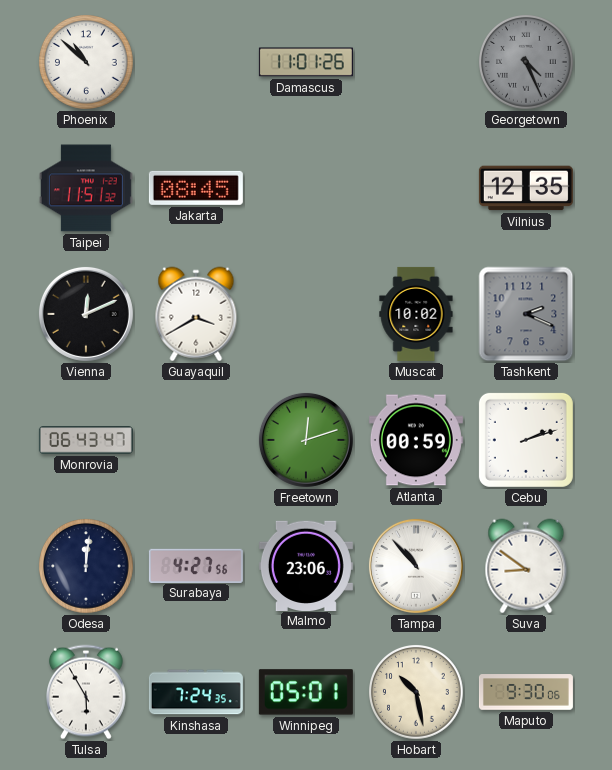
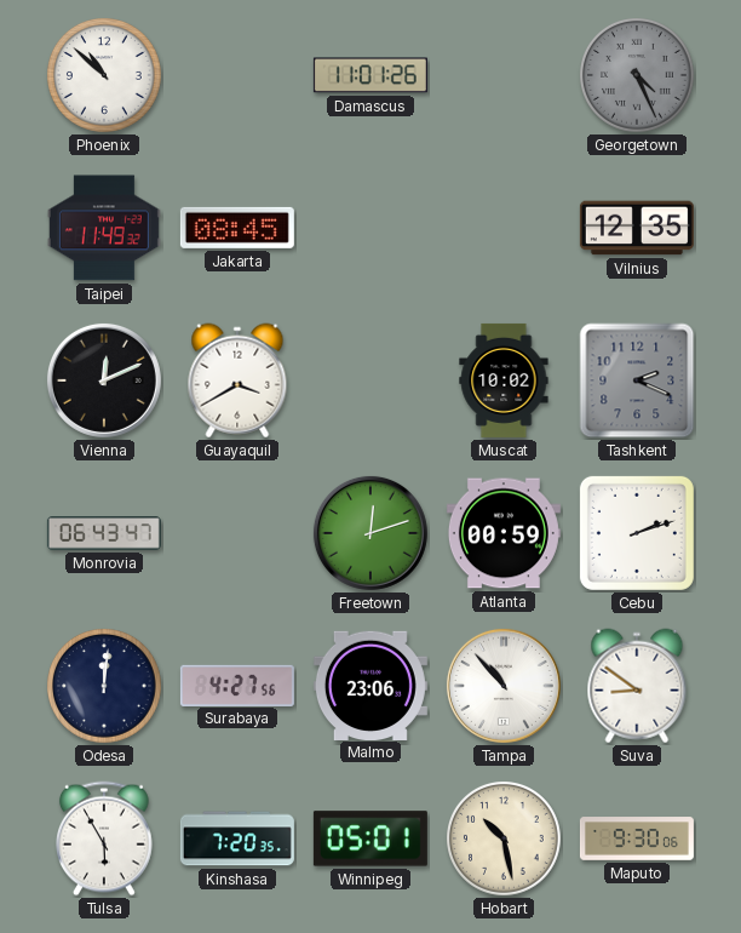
Taipei: 11:51 -> 11:49 (104, 228)
Kinshasa: 7:24 -> 7:20 (237, 838)
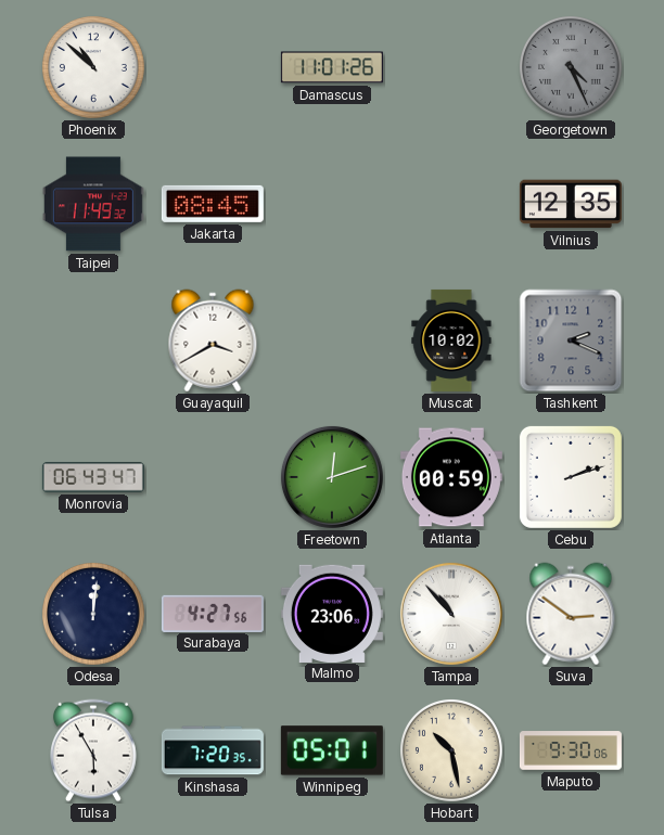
Vienna: 12:11 -> none (104, 380)
Suva: 8:51 -> 2:51 (571, 614)
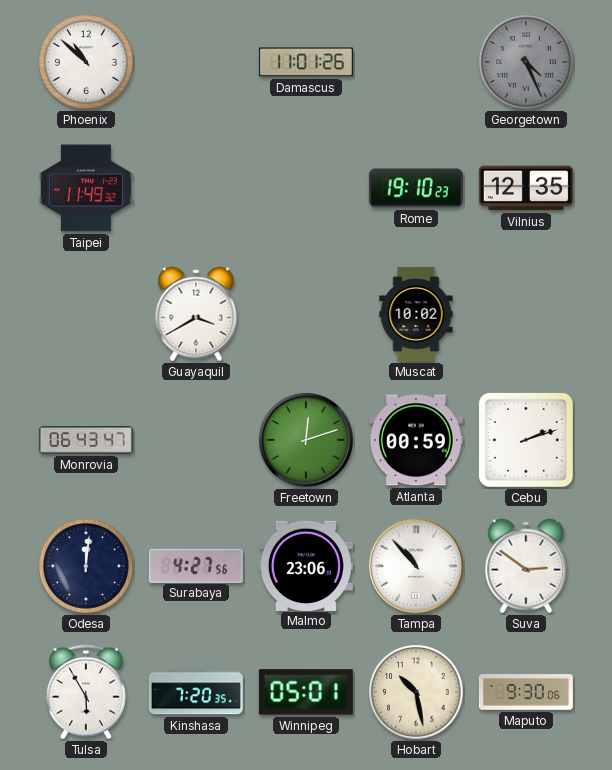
Jakarta: 08:45 -> none (213, 204)
Rome: none -> 19:10 (416, 188)
Tashkent: 2:19 -> none (571, 341)
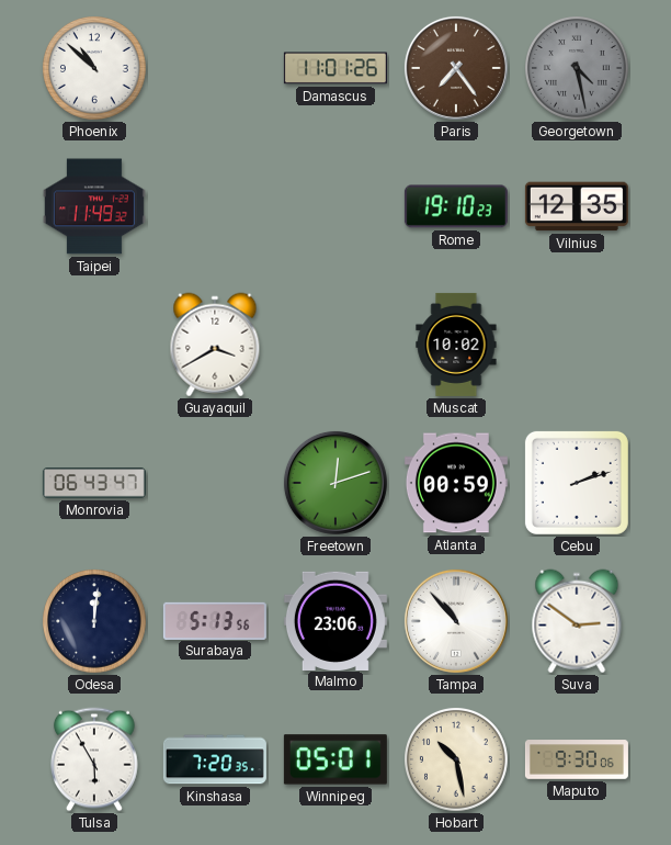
Paris: none -> 7:24 (456, 68)
Georgetown: 4:26 -> 4:28 (578, 69)
Surabaya: 4:27 -> 5:13 (215, 620)
